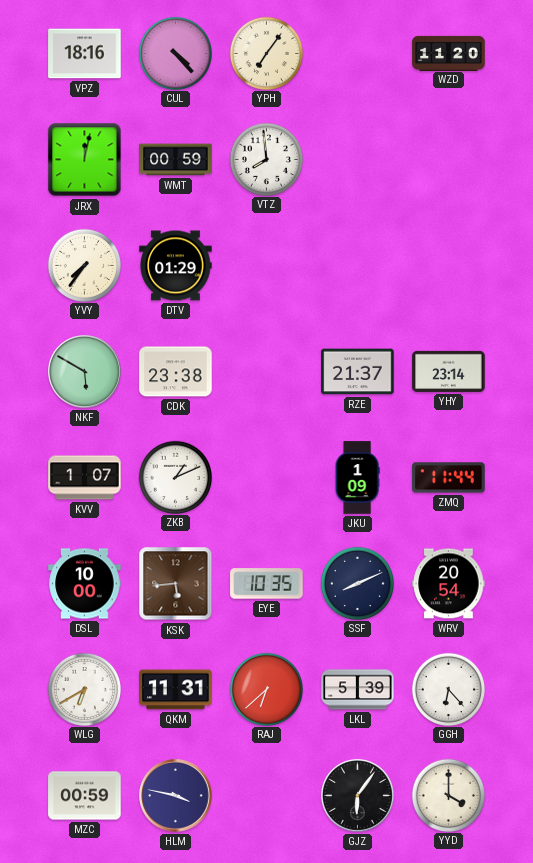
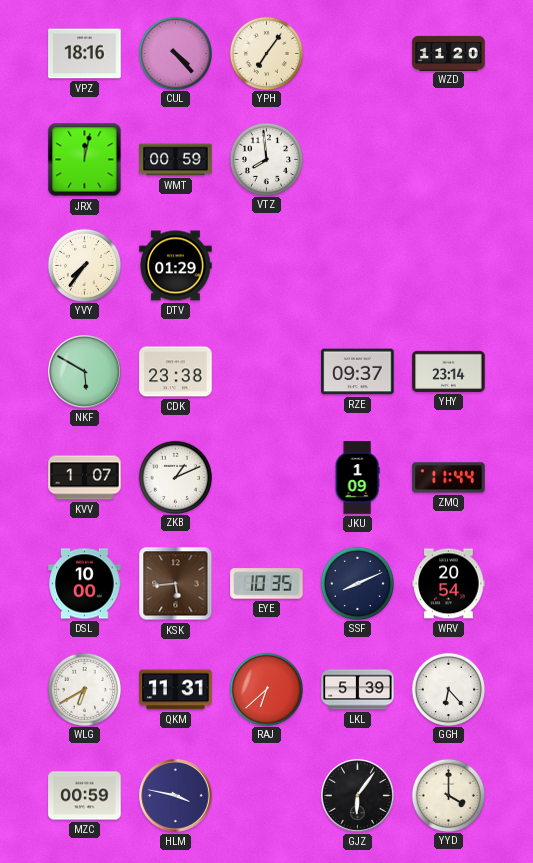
RZE: 21:37 -> 09:37 (358, 372)
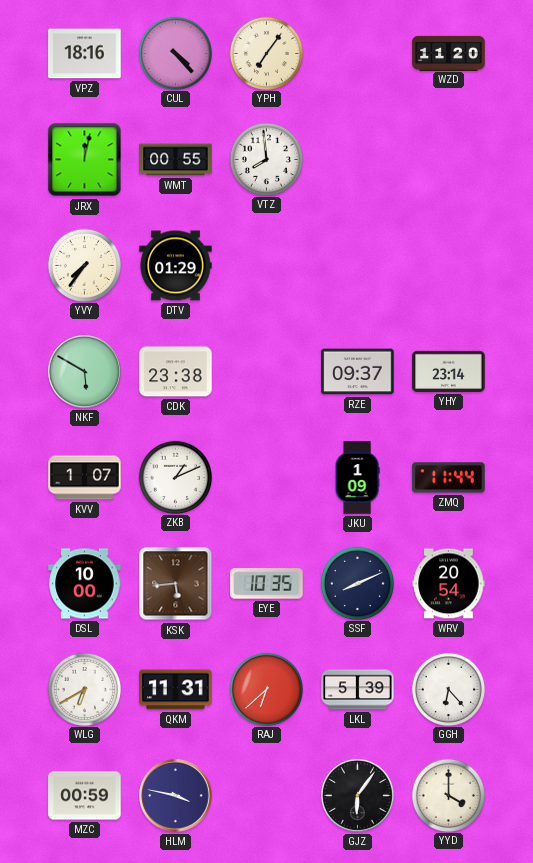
WMT: 00:59 -> 00:55 (176, 160)
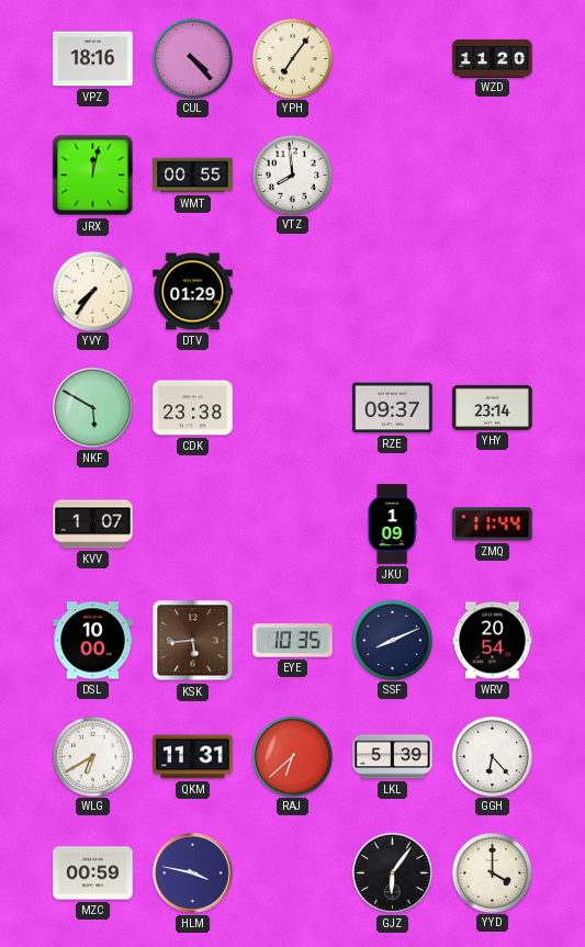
ZKB: 1:11 -> none (175, 477)
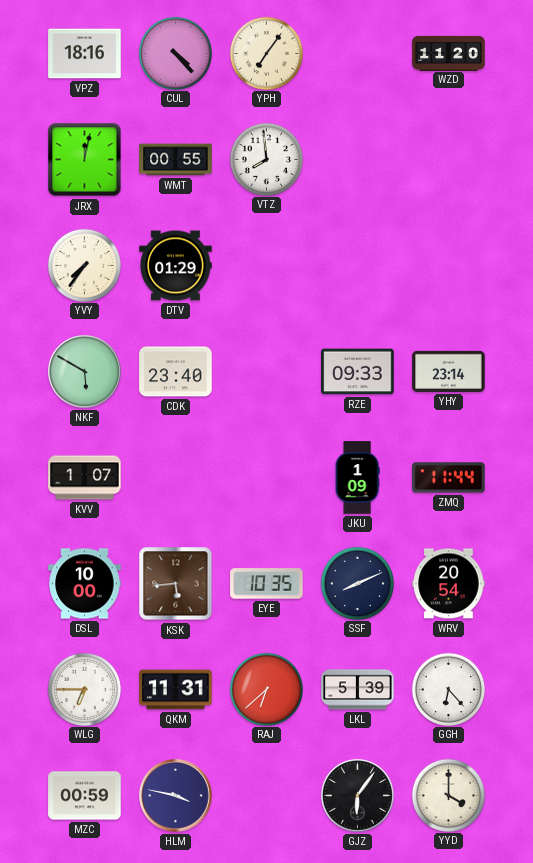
CDK: 23:38 -> 23:40 (176, 372)
RZE: 09:37 -> 09:33 (358, 372)
WLG: 6:40 -> 6:45 (84, 689)
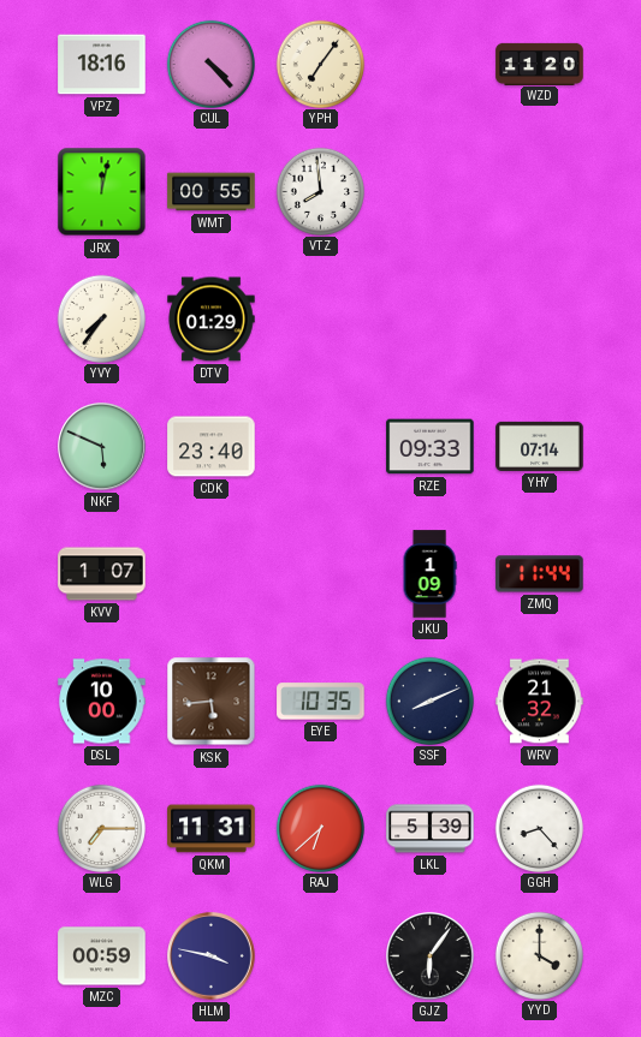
NKF: 5:50 -> 5:49 (102, 447)
YHY: 23:14 -> 07:14 (540, 446)
WRV: 20:54 -> 21:32 (540, 702)
WLG: 6:45 -> 7:15 (101, 828)
GGH: 6:23 -> 8:23 (539, 828)
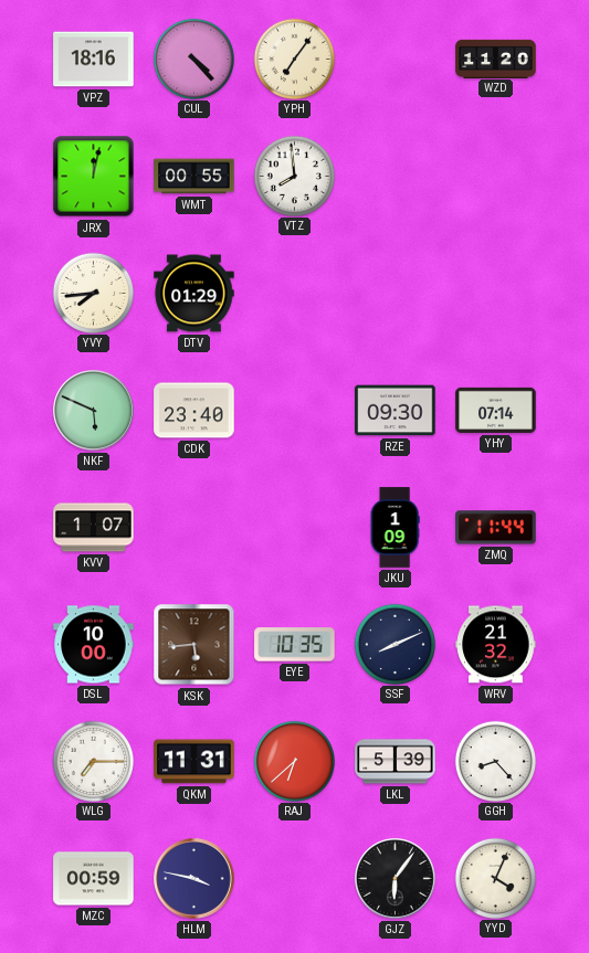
YVY: 7:36 -> 7:44 (93, 293)
RZE: 09:33 -> 09:30 (396, 411)
YYD: 4:00 -> 4:04 (495, 878)
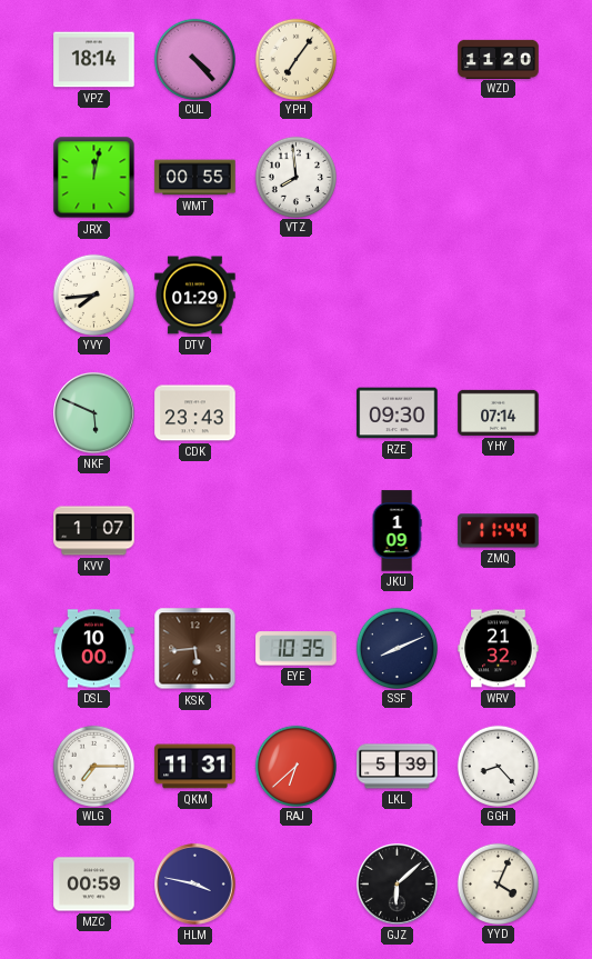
VPZ: 18:16 -> 18:14 (94, 60)
CDK: 23:40 -> 23:43 (195, 413)
GJZ: 6:06 -> 6:08 (398, 885)
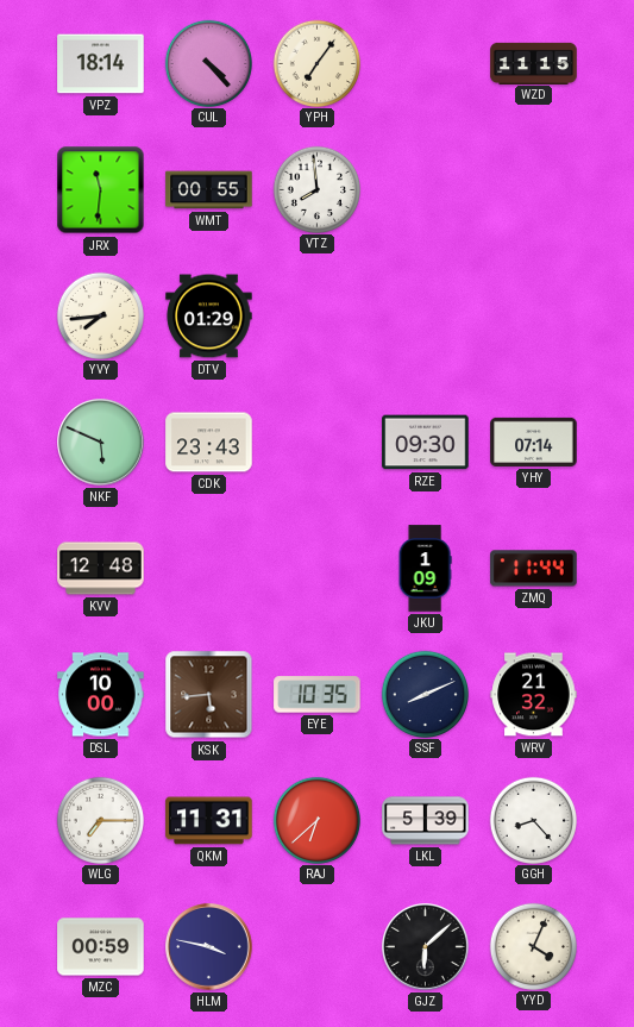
WZD: 11:20 -> 11:15 (534, 63)
JRX: 12:02 -> 11:31 (101, 190)
KVV: 1:07 -> 12:48 (101, 569)
